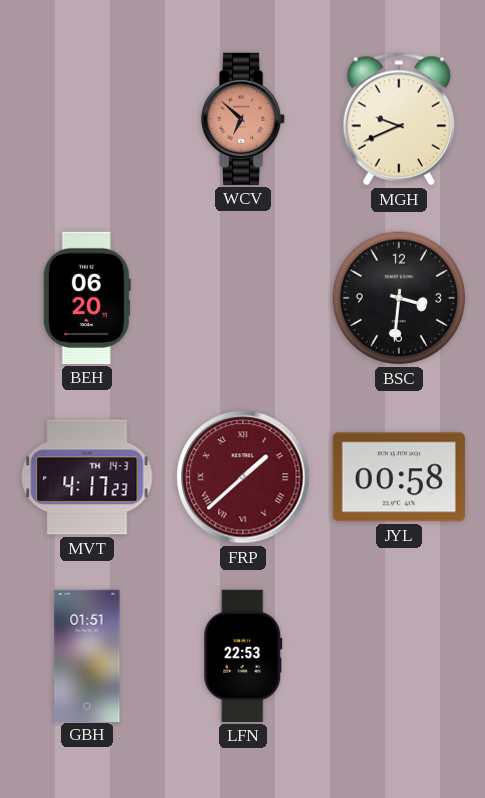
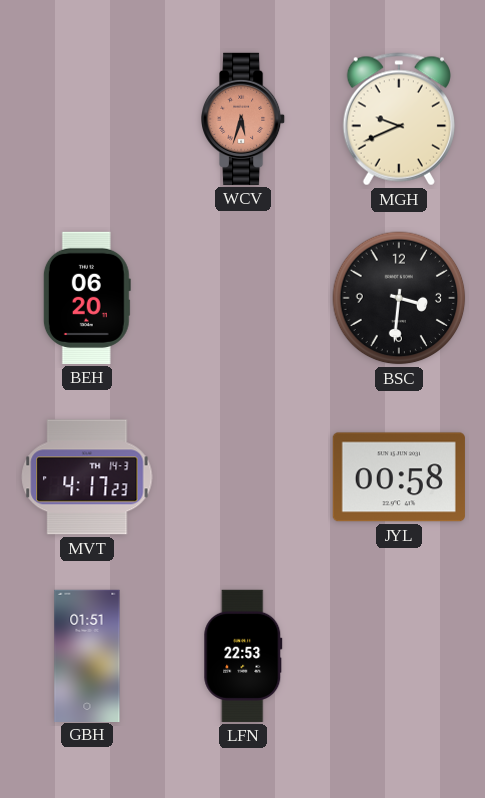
WCV: 6:52 -> 5:33 (244, 119)
FRP: 1:38 -> none (243, 477)
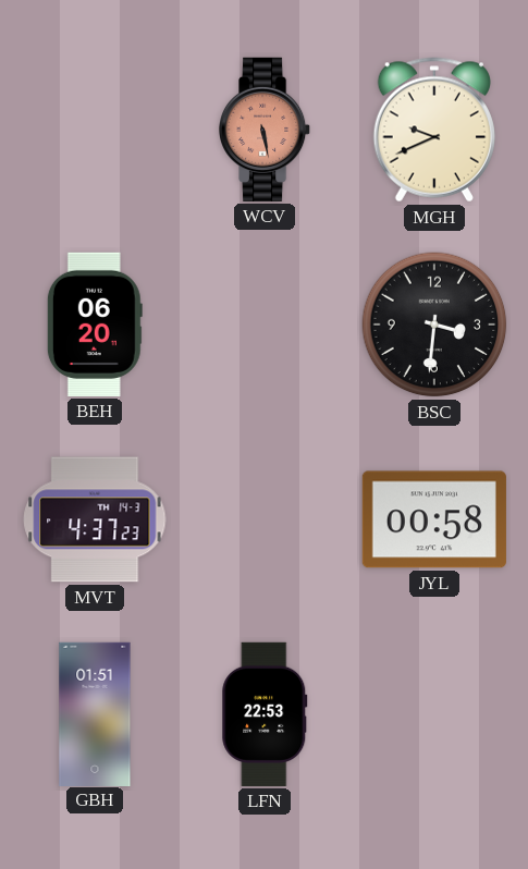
WCV: 5:33 -> 5:28 (266, 130)
MVT: 4:17 -> 4:37 (95, 519)
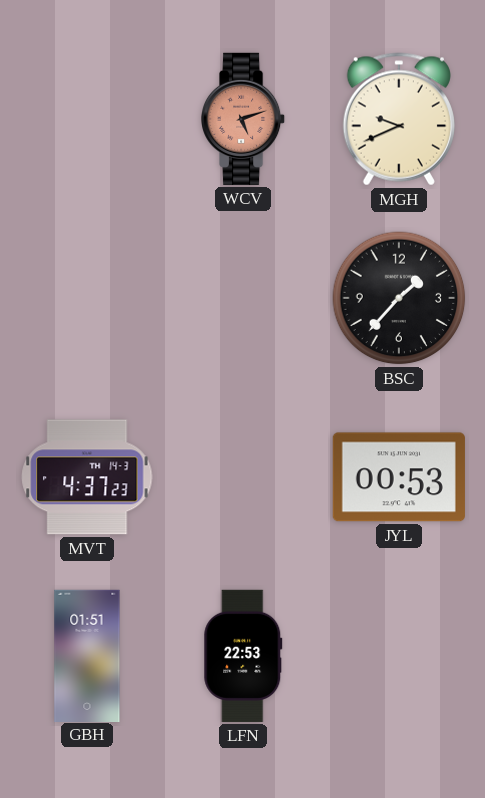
WCV: 5:28 -> 5:12 (244, 119)
BEH: 06:20 -> none (95, 325)
BSC: 3:31 -> 1:37 (399, 298)
JYL: 00:58 -> 00:53 (399, 477)
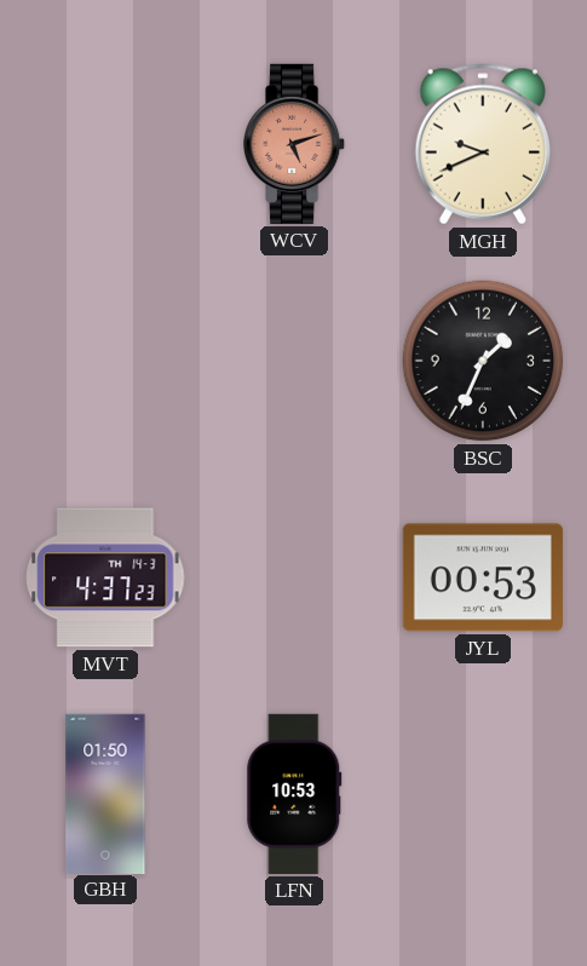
BSC: 1:37 -> 1:34 (483, 361)
GBH: 01:51 -> 01:50 (105, 793)
LFN: 22:53 -> 10:53 (294, 794)
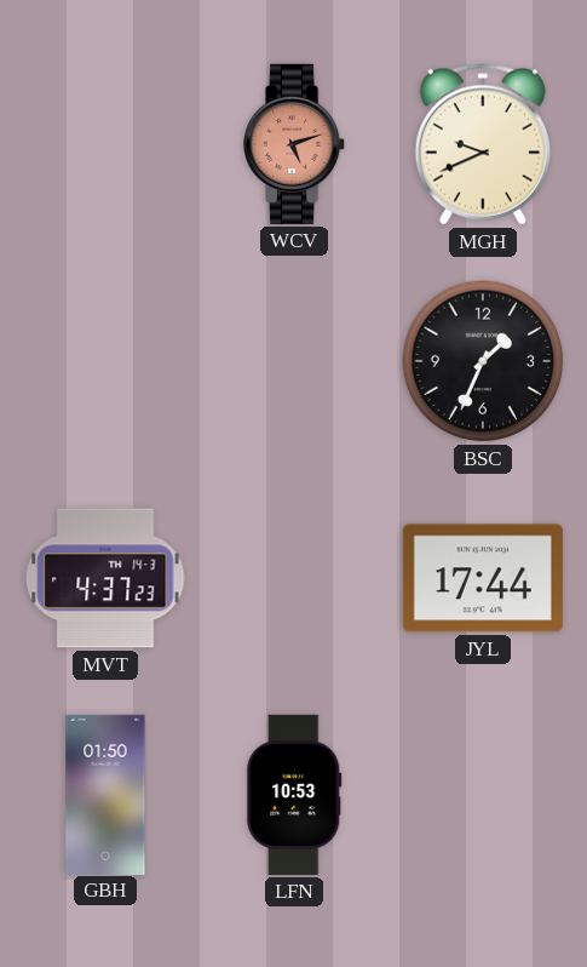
JYL: 00:53 -> 17:44 (483, 578)
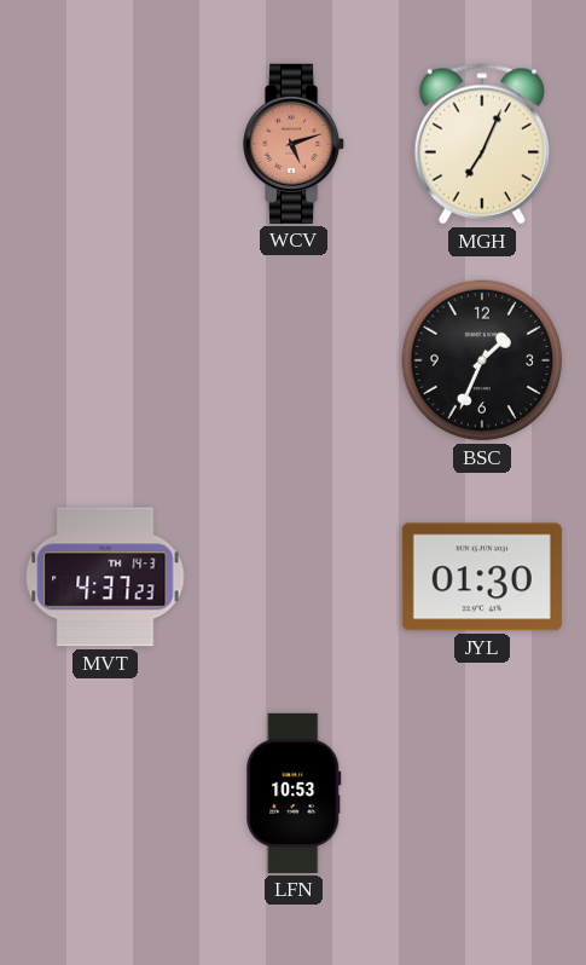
MGH: 9:41 -> 7:04 (482, 144)
JYL: 17:44 -> 01:30 (482, 577)
GBH: 01:50 -> none (105, 794)
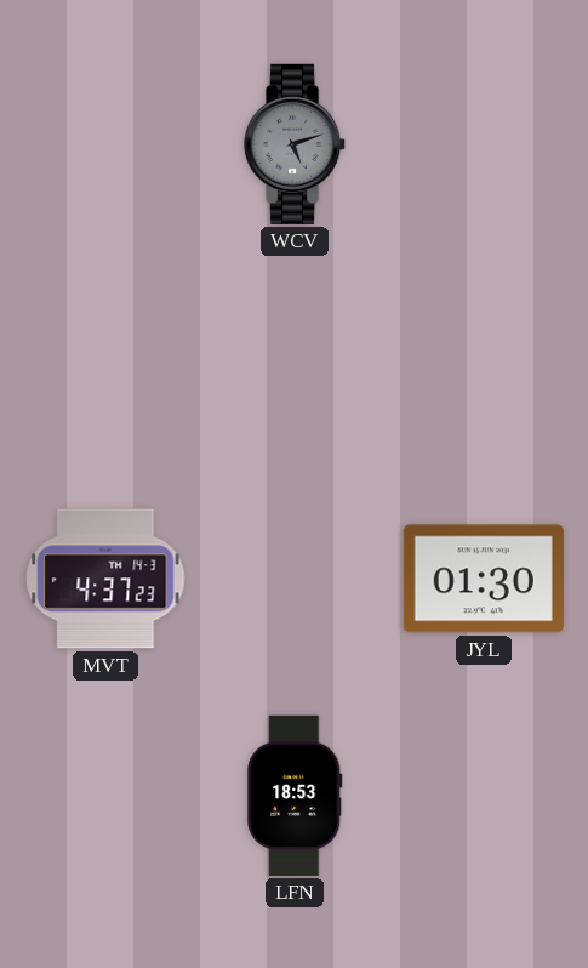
WCV dial: salmon -> grey (296, 144)
MGH: 7:04 -> none (482, 144)
BSC: 1:34 -> none (482, 360)
LFN: 10:53 -> 18:53 (295, 796)
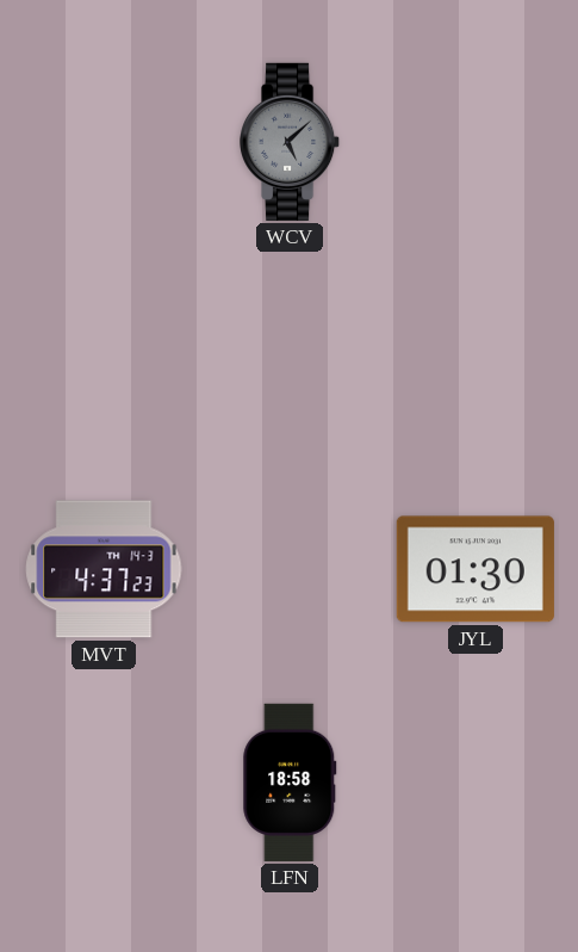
WCV: 5:12 -> 5:08 (291, 142)
LFN: 18:53 -> 18:58 (290, 783)
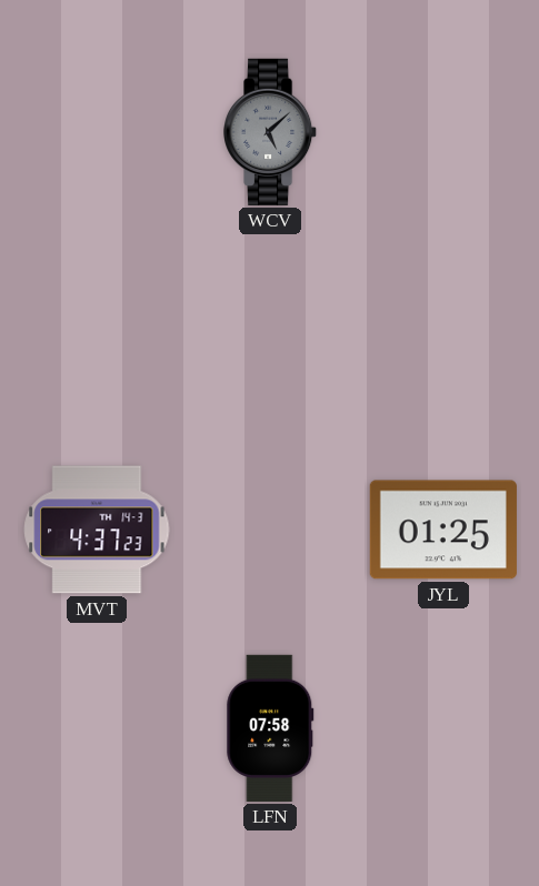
JYL: 01:30 -> 01:25 (443, 530)
LFN: 18:58 -> 07:58 (270, 728)
